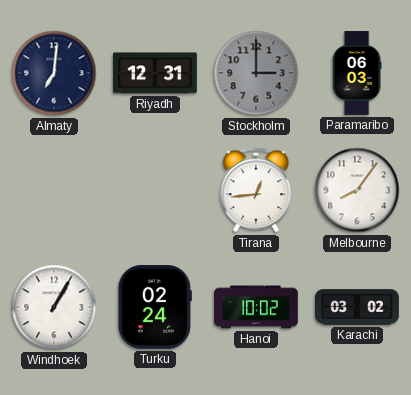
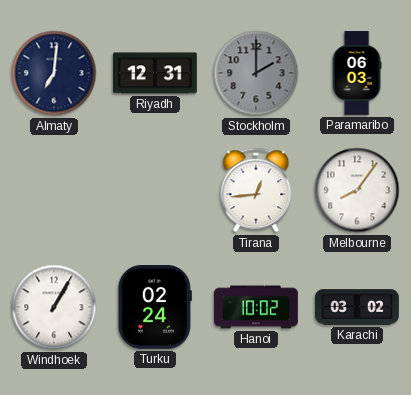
Stockholm: 3:00 -> 2:00 (256, 73)
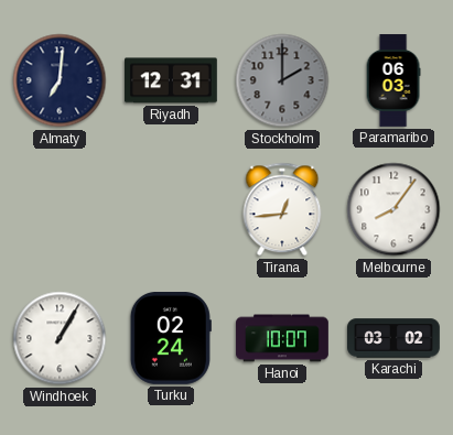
Hanoi: 10:02 -> 10:07 (282, 338)
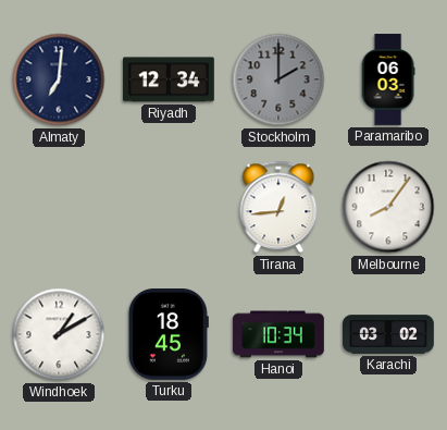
Riyadh: 12:31 -> 12:34 (170, 79)
Windhoek: 1:05 -> 1:10 (59, 334)
Turku: 02:24 -> 18:45 (169, 335)
Hanoi: 10:07 -> 10:34 (278, 334)
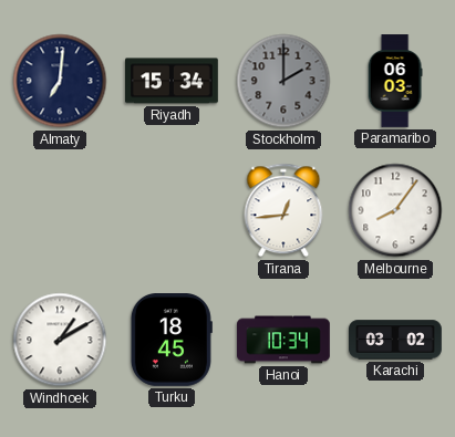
Riyadh: 12:34 -> 15:34 (173, 81)
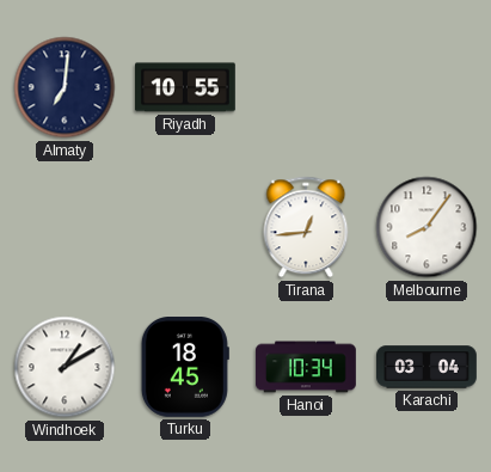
Riyadh: 15:34 -> 10:55 (186, 87)
Stockholm: 2:00 -> none (283, 81)
Paramaribo: 06:03 -> none (395, 81)
Karachi: 03:02 -> 03:04 (426, 367)
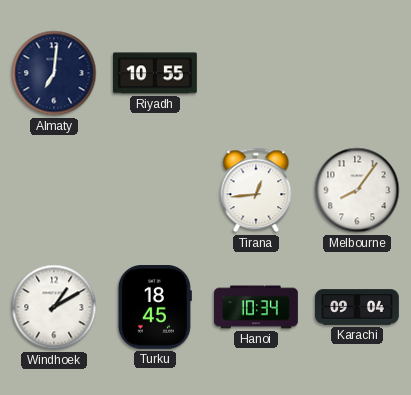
Karachi: 03:04 -> 09:04 (357, 307)
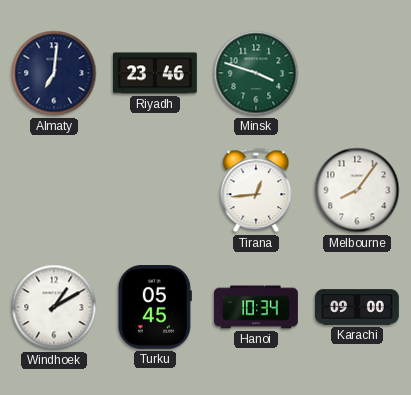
Riyadh: 10:55 -> 23:46 (156, 73)
Minsk: none -> 3:48 (256, 73)
Turku: 18:45 -> 05:45 (155, 308)
Karachi: 09:04 -> 09:00 (357, 307)
